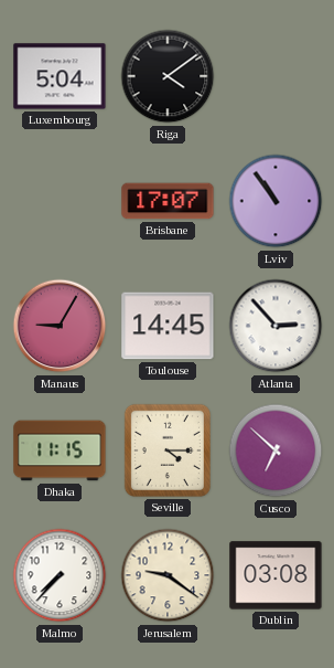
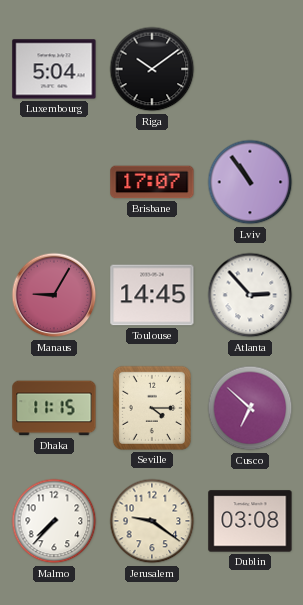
Riga: 4:09 -> 10:09 (152, 69)
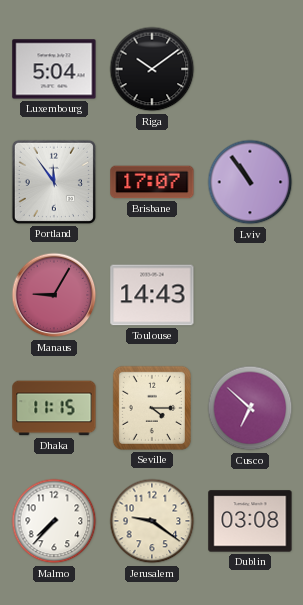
Portland: none -> 11:54 (54, 182)
Toulouse: 14:45 -> 14:43 (152, 295)
Atlanta: 2:53 -> none (250, 295)
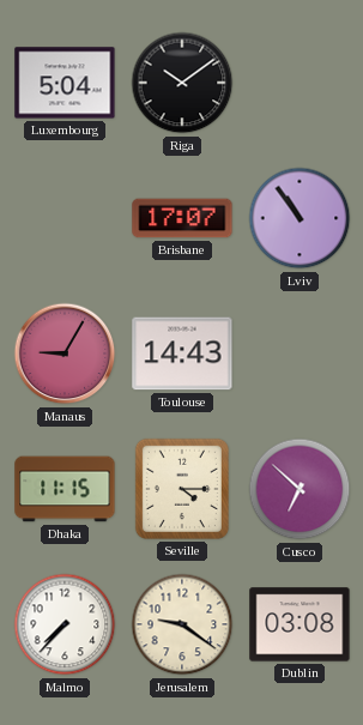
Portland: 11:54 -> none (54, 182)
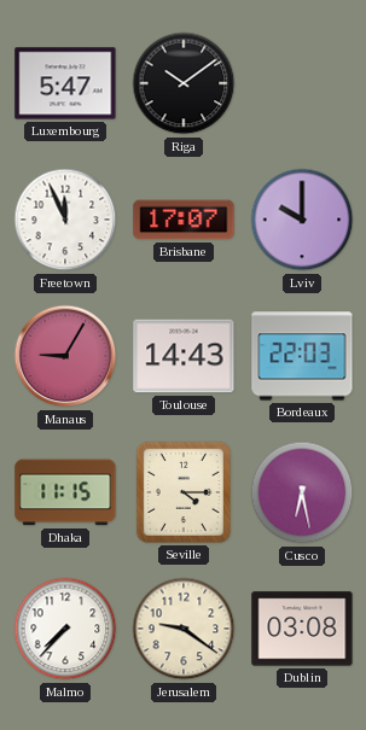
Luxembourg: 5:04 -> 5:47 (65, 83)
Freetown: none -> 11:56 (65, 220)
Lviv: 10:54 -> 10:00 (302, 220)
Bordeaux: none -> 22:03 (302, 356)
Cusco: 6:52 -> 6:28 (302, 492)
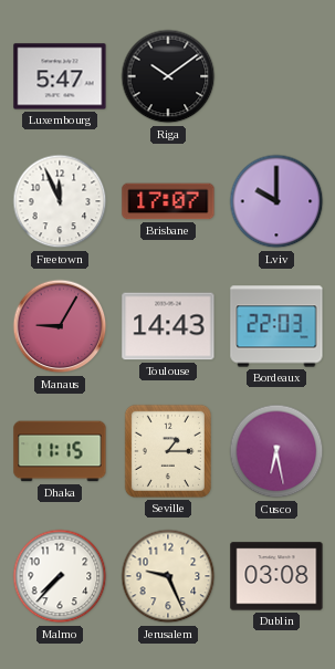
Seville: 4:15 -> 1:15 (168, 451)
Jerusalem: 9:21 -> 9:26 (168, 576)
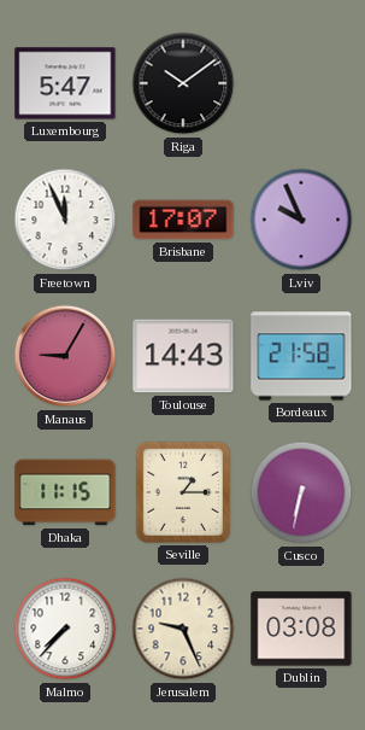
Lviv: 10:00 -> 9:56 (301, 220)
Bordeaux: 22:03 -> 21:58 (301, 356)
Cusco: 6:28 -> 6:32 (301, 492)
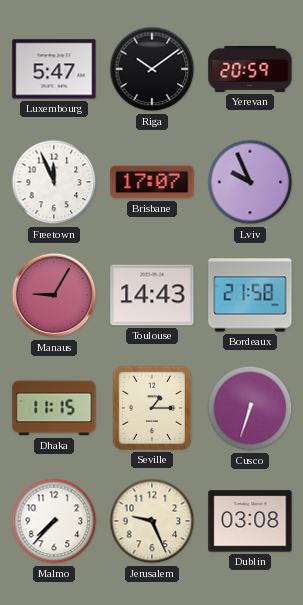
Yerevan: none -> 20:59 (250, 69)
Cusco: 6:32 -> 6:33 (250, 408)
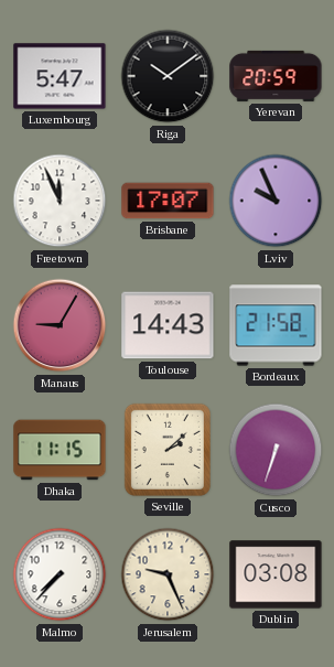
Seville: 1:15 -> 2:08 (168, 450)
